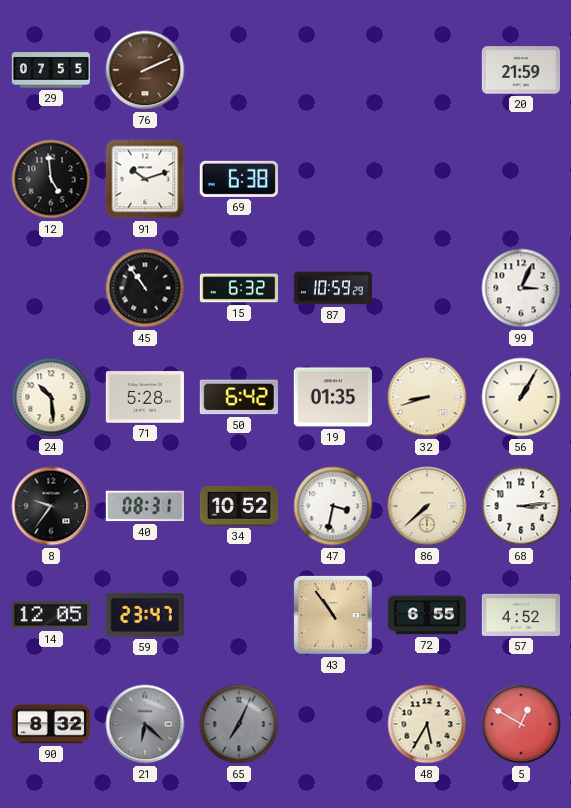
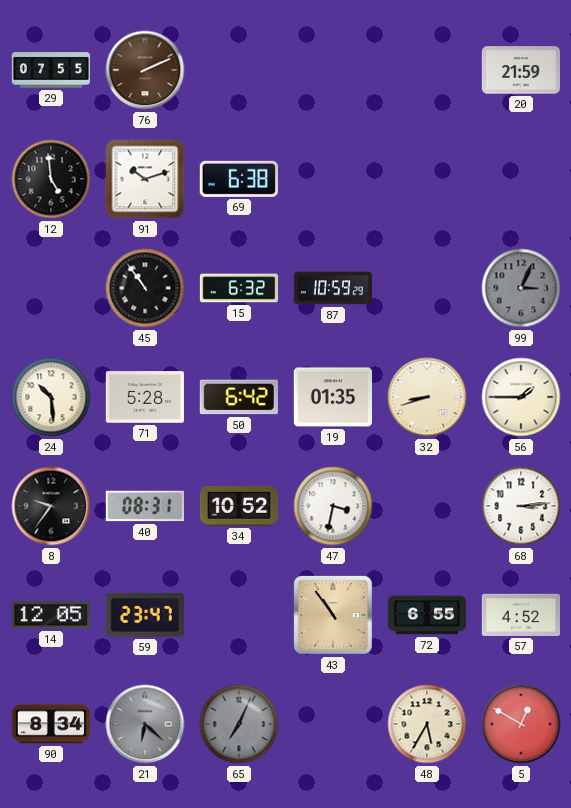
99 dial: white -> grey (521, 288)
56: 1:05 -> 1:45 (521, 397)
86: 7:38 -> none (427, 506)
90: 8:32 -> 8:34 (50, 724)
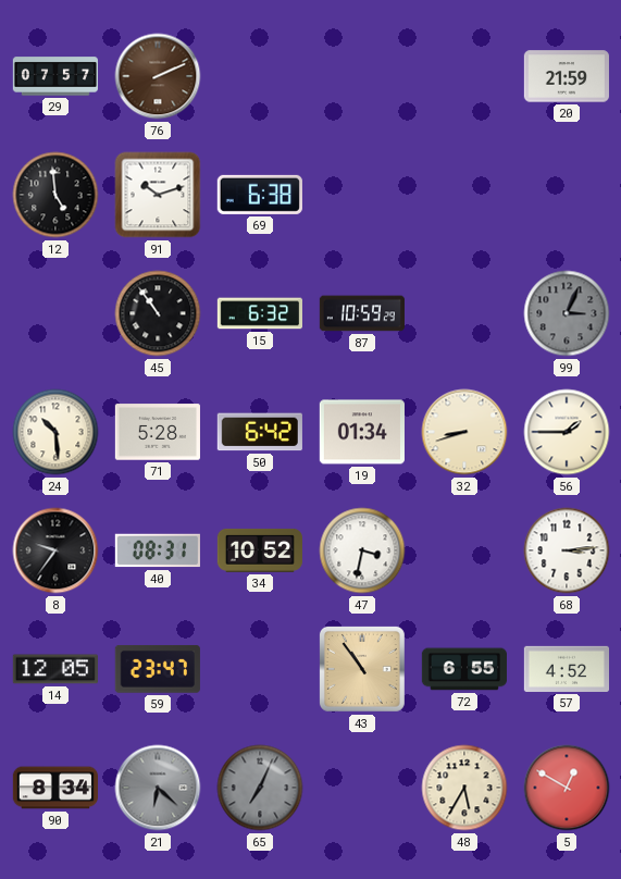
29: 07:55 -> 07:57 (54, 76)
19: 01:35 -> 01:34 (362, 432)
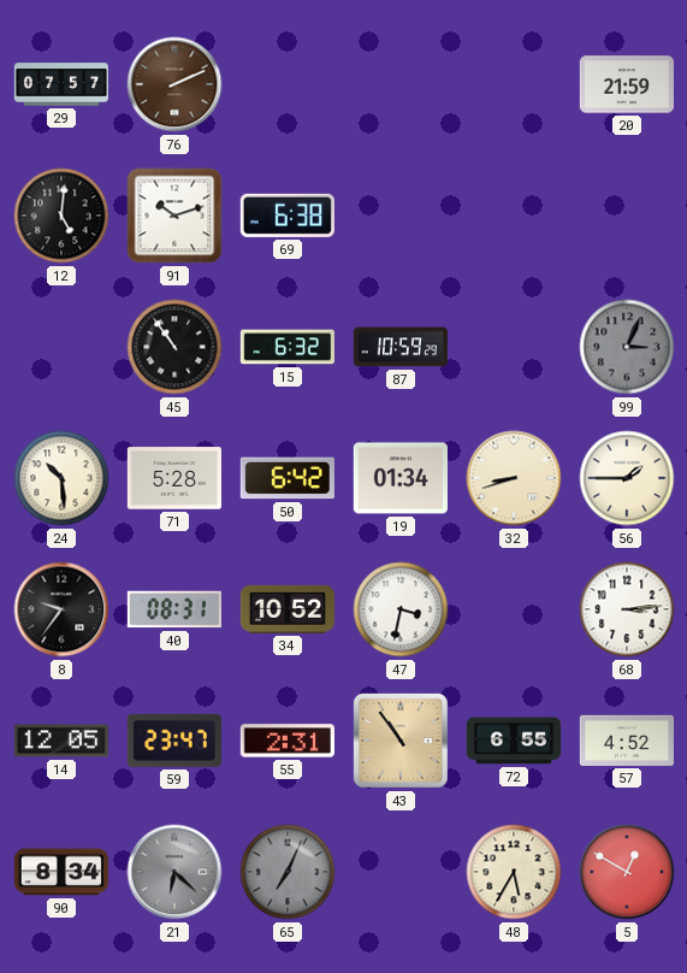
12: 4:59 -> 5:01 (61, 216)
55: none -> 2:31 (288, 741)
